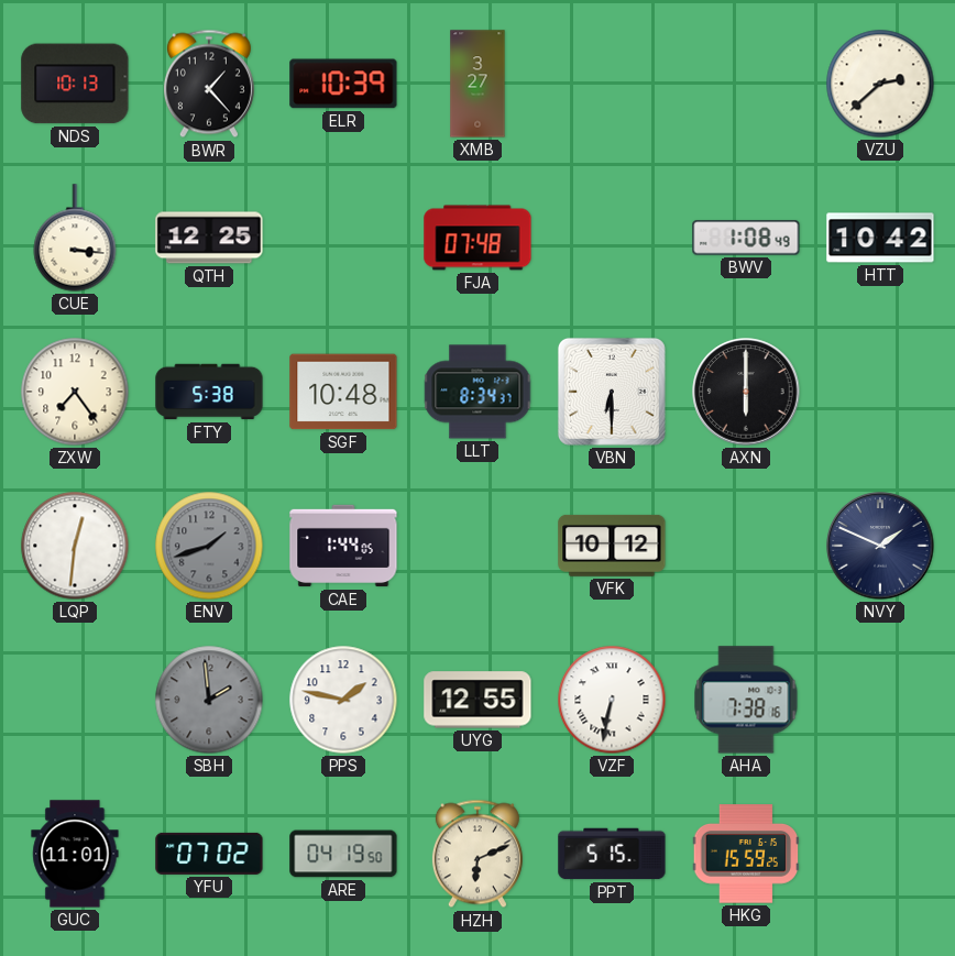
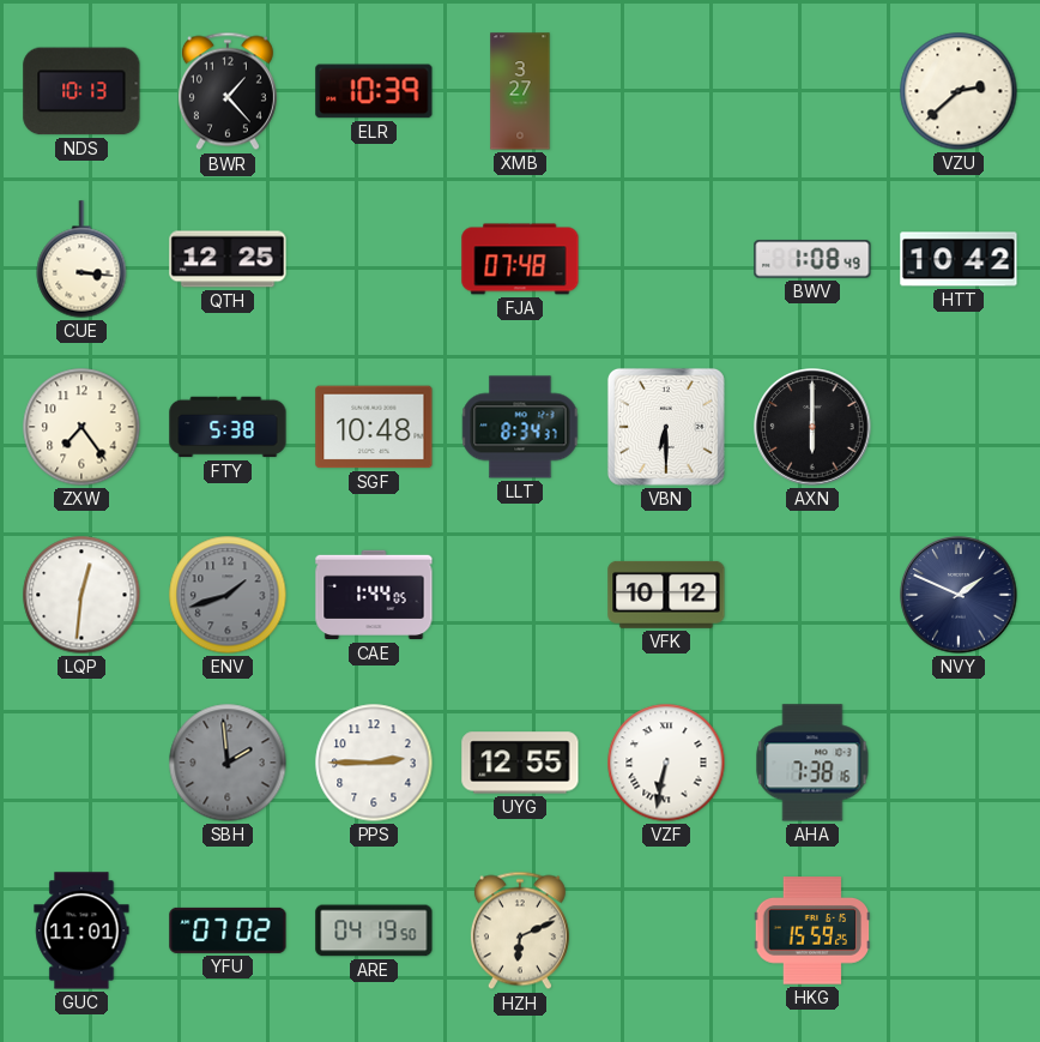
PPS: 1:47 -> 2:45 (374, 763)
PPT: 5:15 -> none (612, 854)
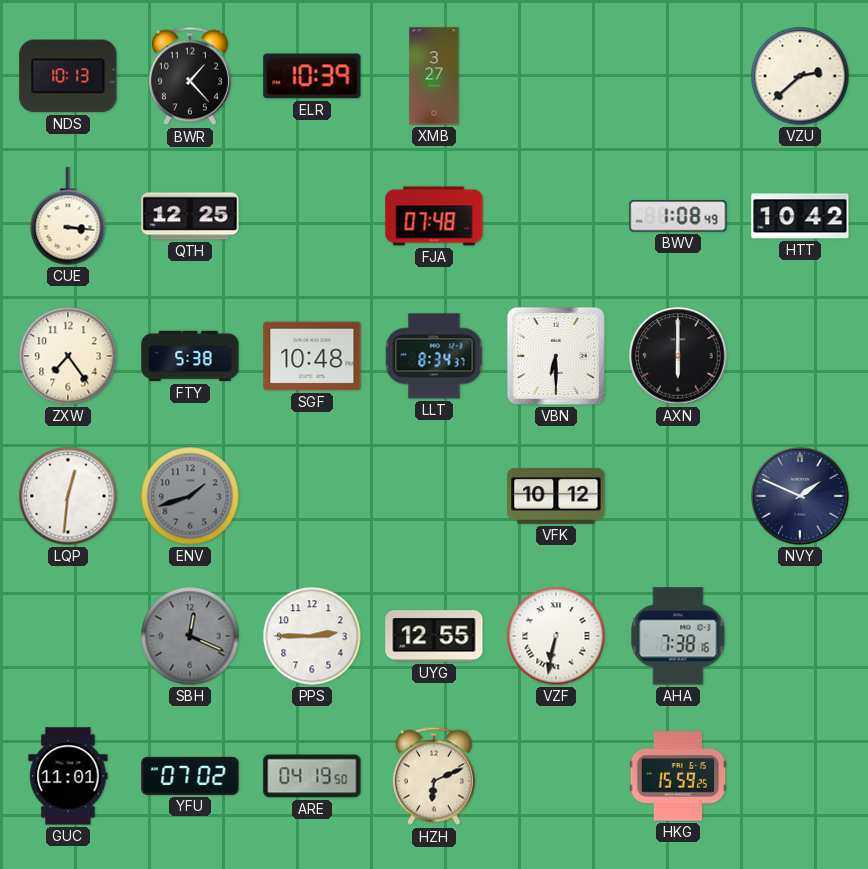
CAE: 1:44 -> none (374, 595)
SBH: 1:59 -> 12:19 (190, 636)
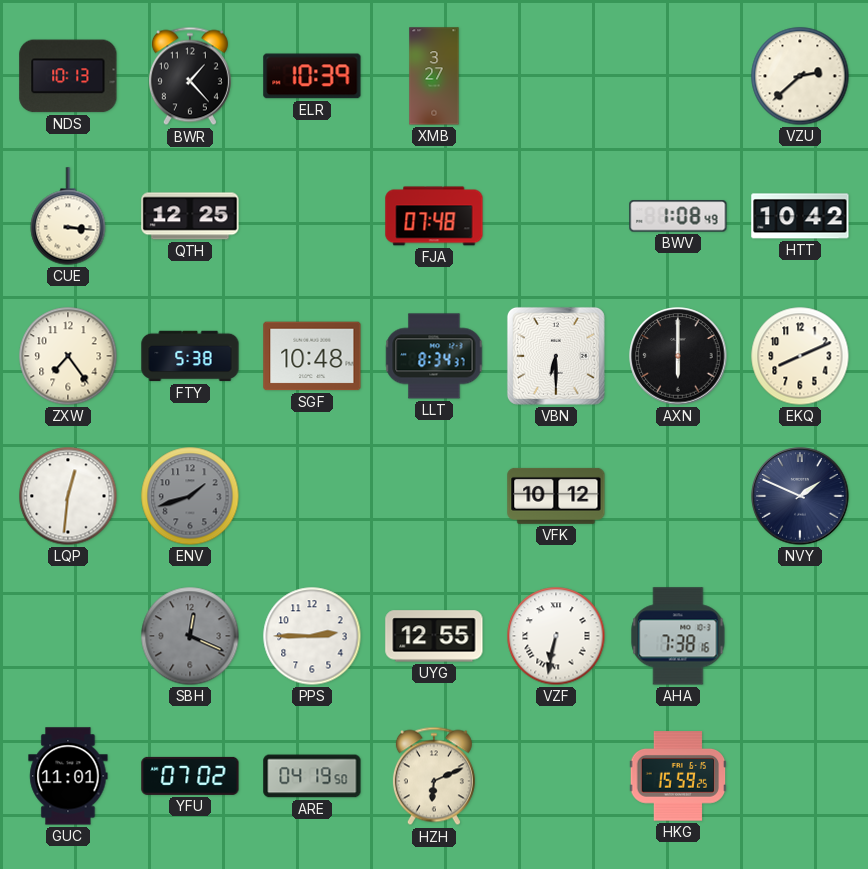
EKQ: none -> 8:11 (800, 356)
